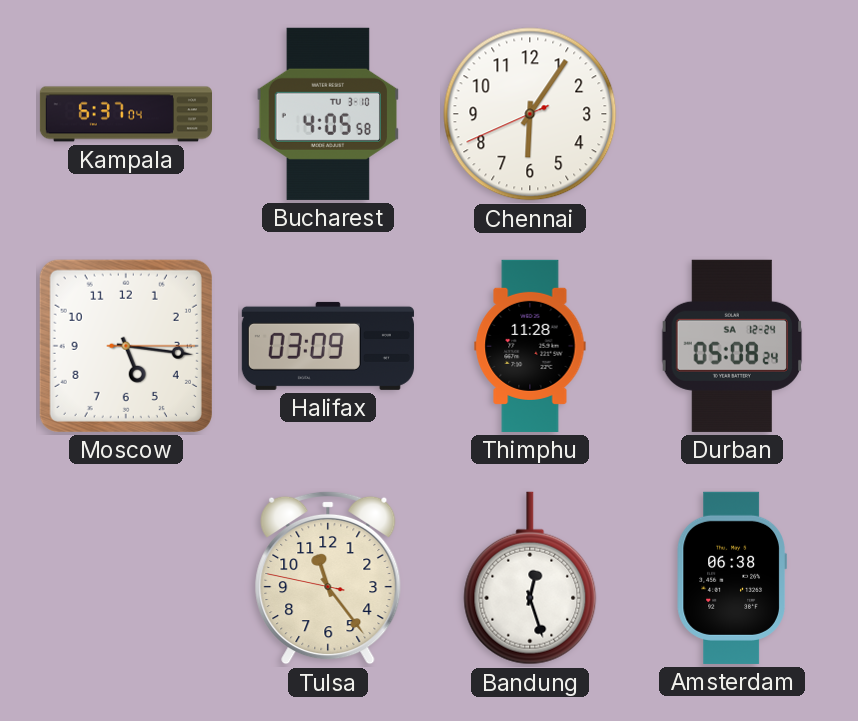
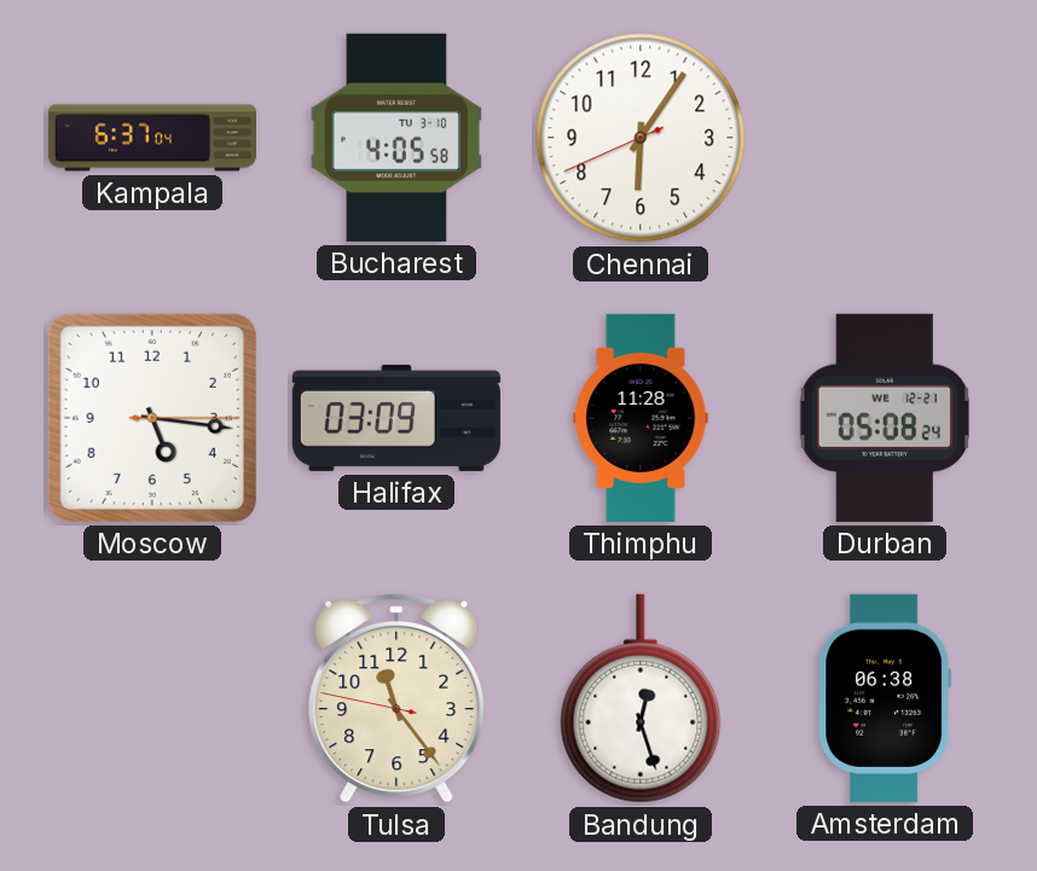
Durban date: SA 12-24 -> WE 12-21 (885, 418)
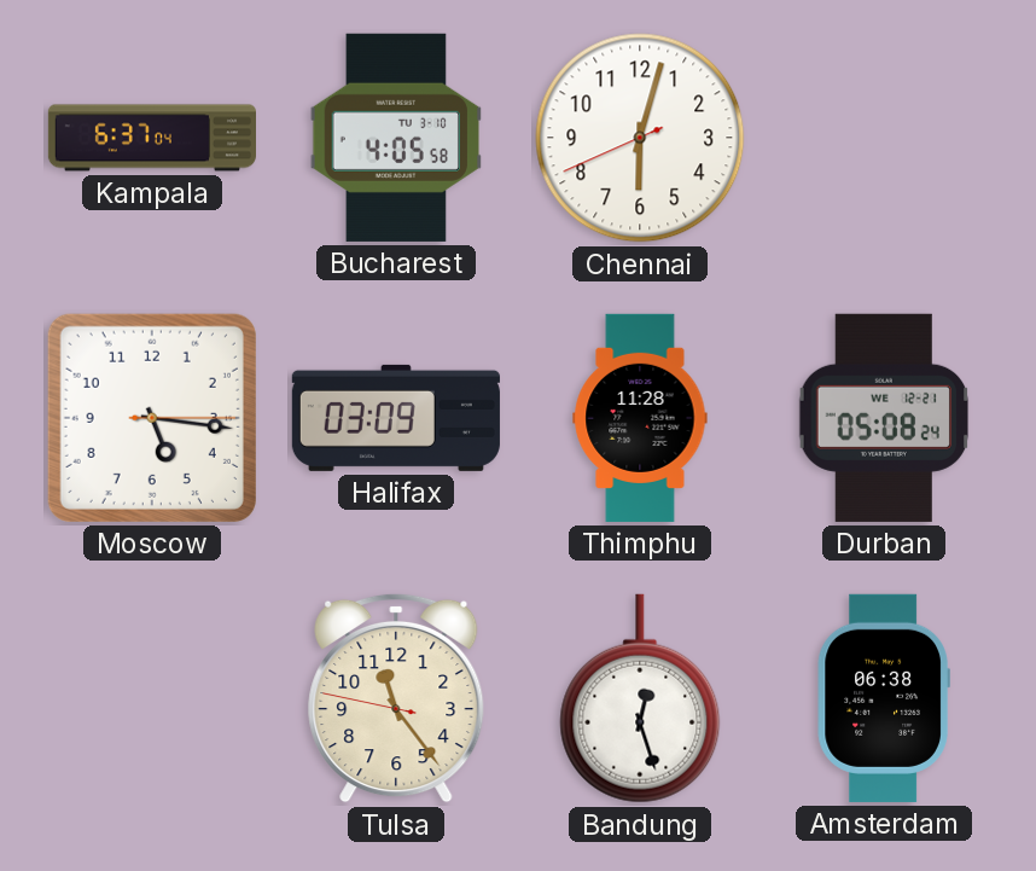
Chennai: 6:05 -> 6:02 (640, 138)
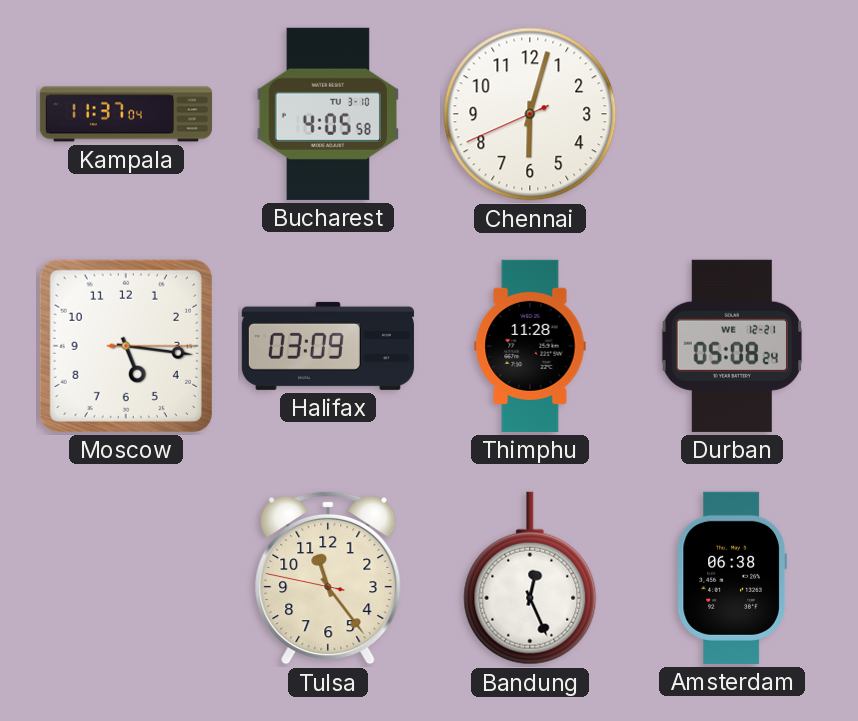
Kampala: 6:37 -> 11:37 (125, 114)
Bandung: 12:27 -> 12:26 (530, 578)
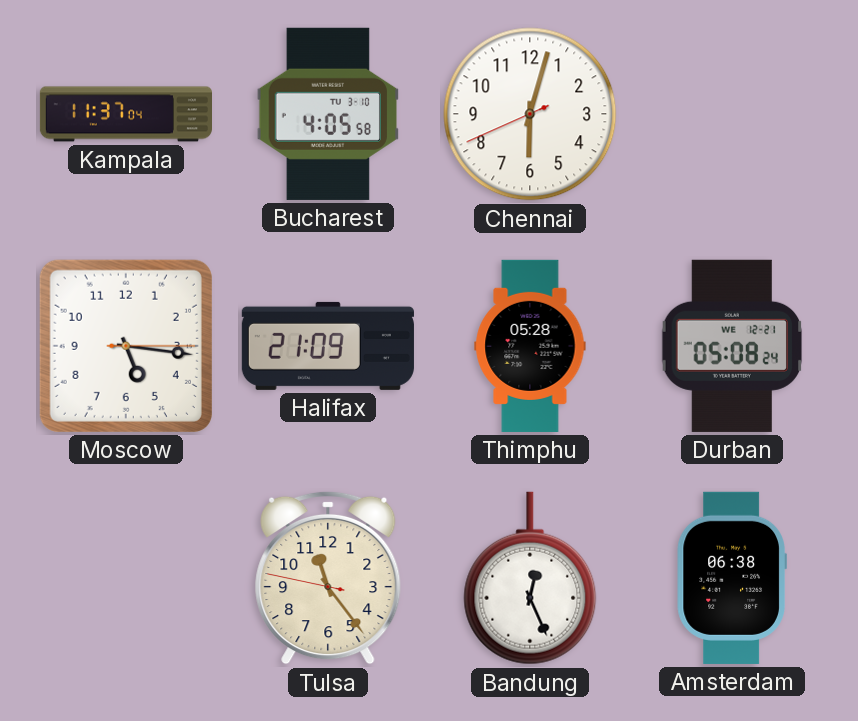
Halifax: 03:09 -> 21:09 (328, 346)
Thimphu: 11:28 -> 05:28 (530, 346)
